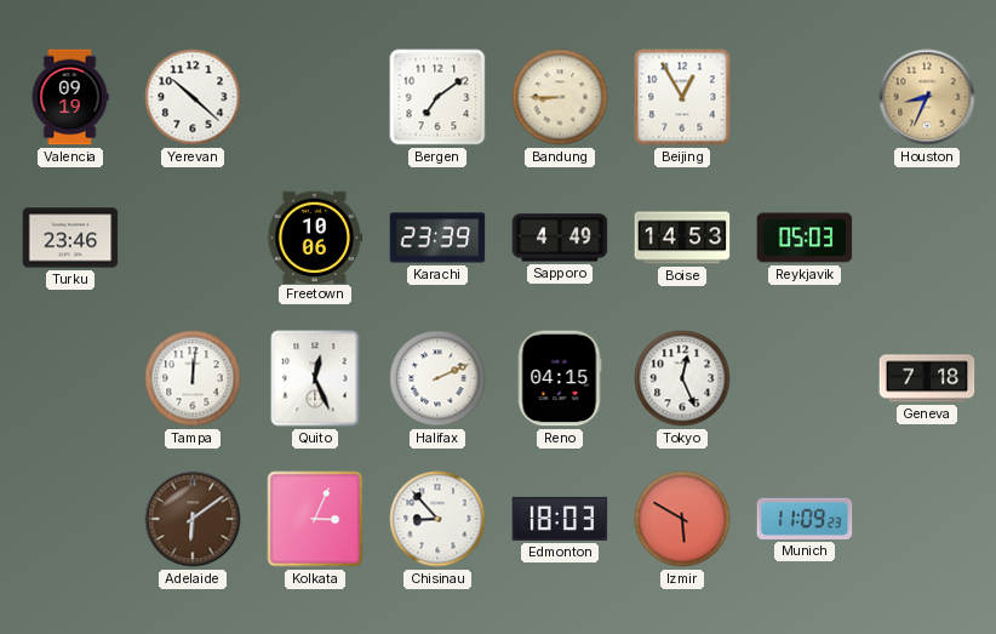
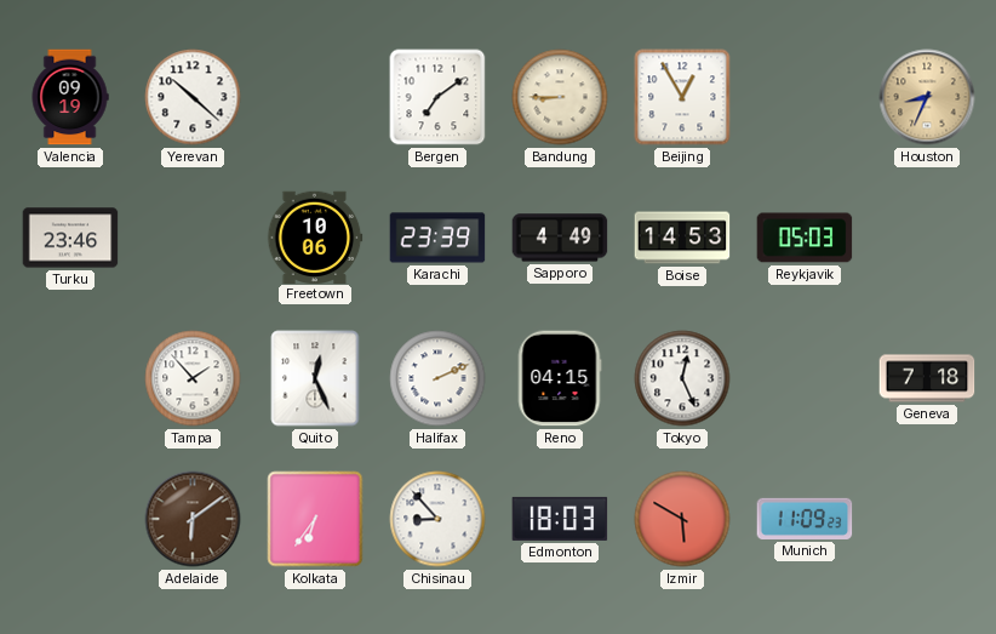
Tampa: 12:01 -> 1:53 (193, 378)
Kolkata: 3:04 -> 6:36 (315, 519)
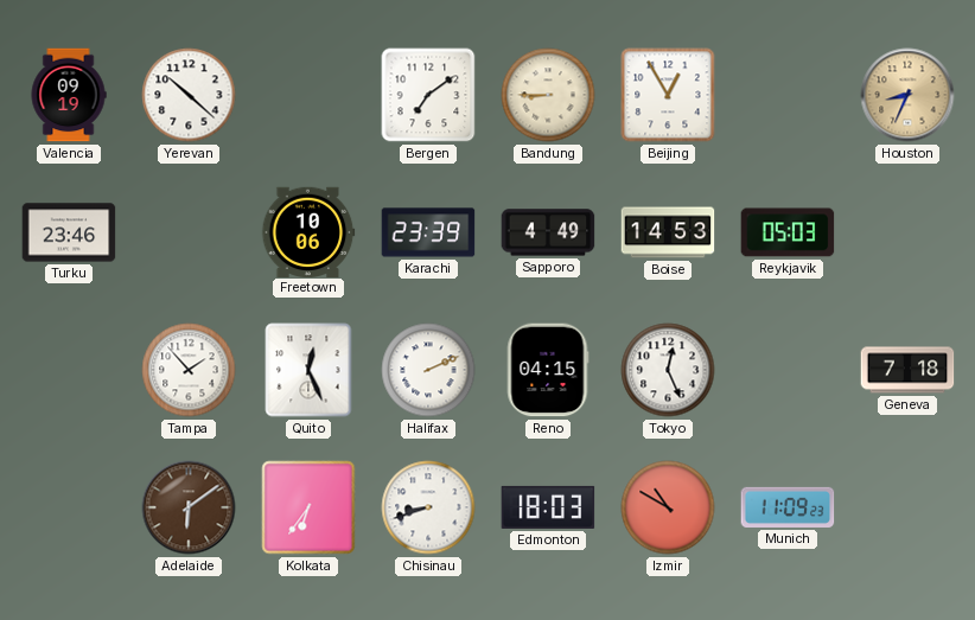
Chisinau: 8:53 -> 8:42 (428, 507)
Izmir: 5:50 -> 10:50 (668, 507)
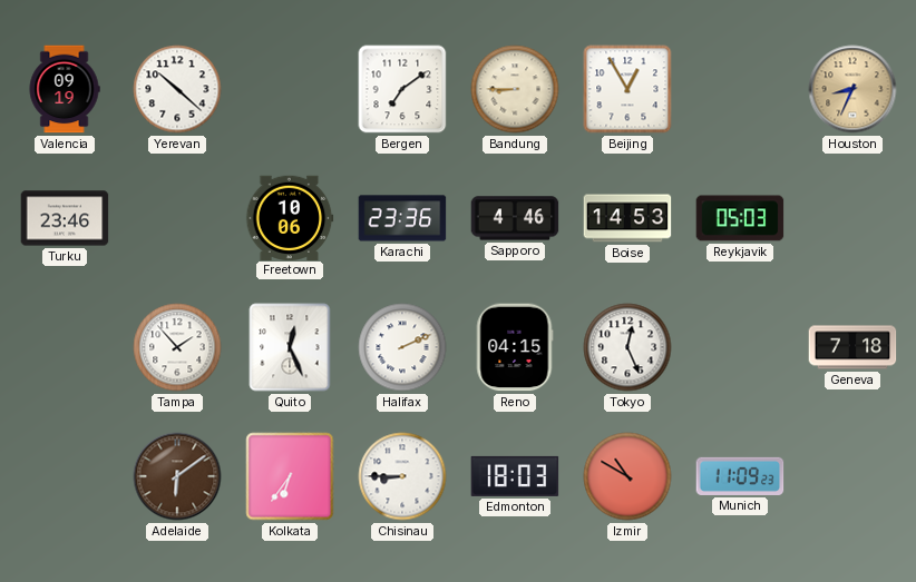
Karachi: 23:39 -> 23:36 (402, 218)
Sapporo: 4:49 -> 4:46 (515, 218)
Chisinau: 8:42 -> 8:45 (402, 476)
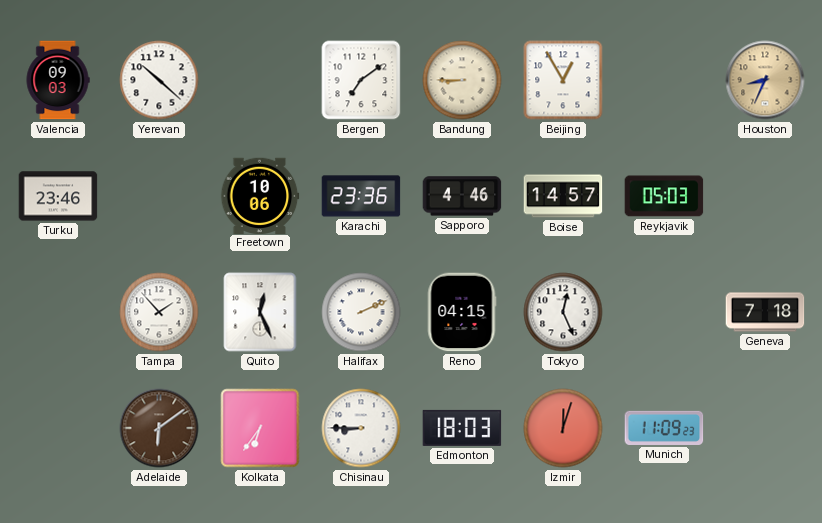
Valencia: 09:19 -> 09:03 (58, 80)
Boise: 14:53 -> 14:57 (563, 196)
Izmir: 10:50 -> 12:03 (563, 428)
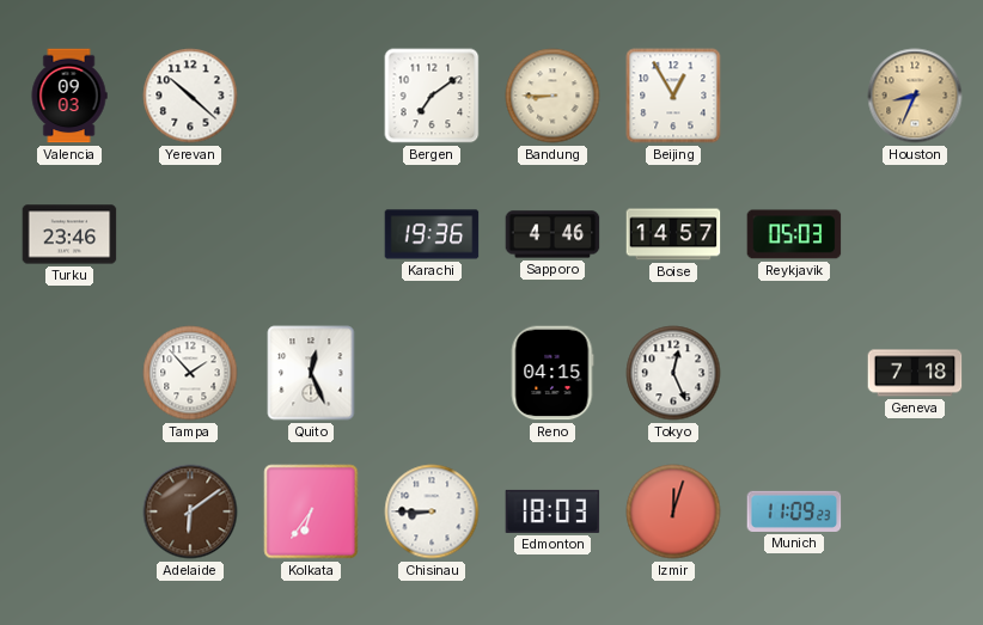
Freetown: 10:06 -> none (260, 195)
Karachi: 23:36 -> 19:36 (432, 234)
Halifax: 2:11 -> none (361, 312)
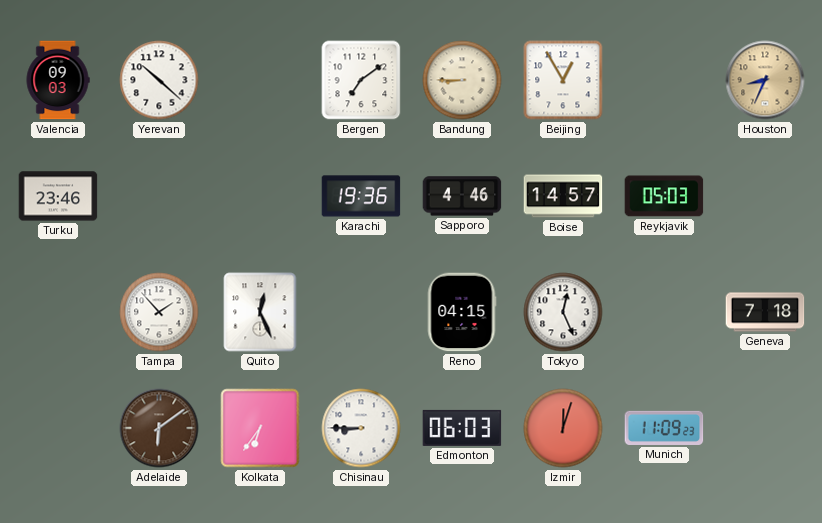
Edmonton: 18:03 -> 06:03 (462, 428)
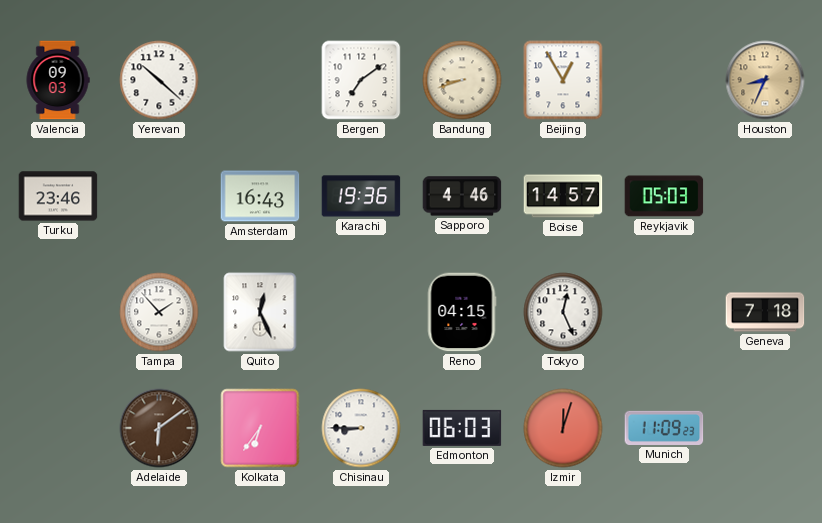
Bandung: 8:45 -> 8:42 (462, 80)
Amsterdam: none -> 16:43 (260, 196)
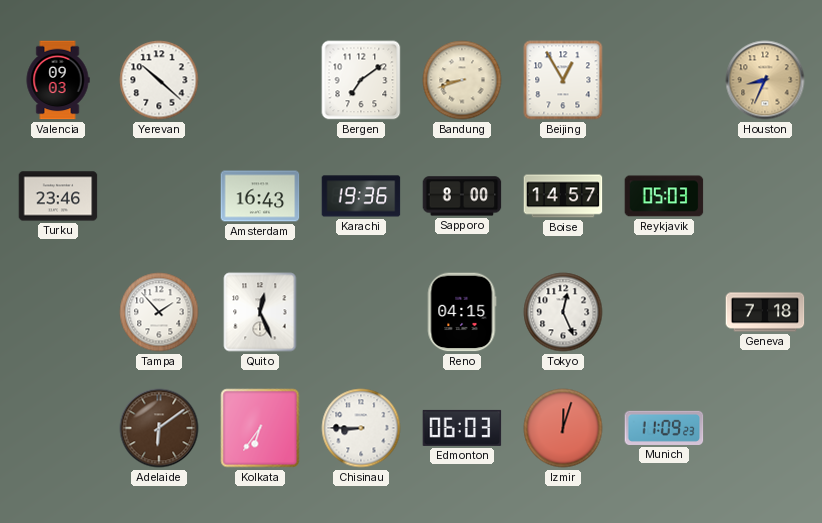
Sapporo: 4:46 -> 8:00 (462, 196)
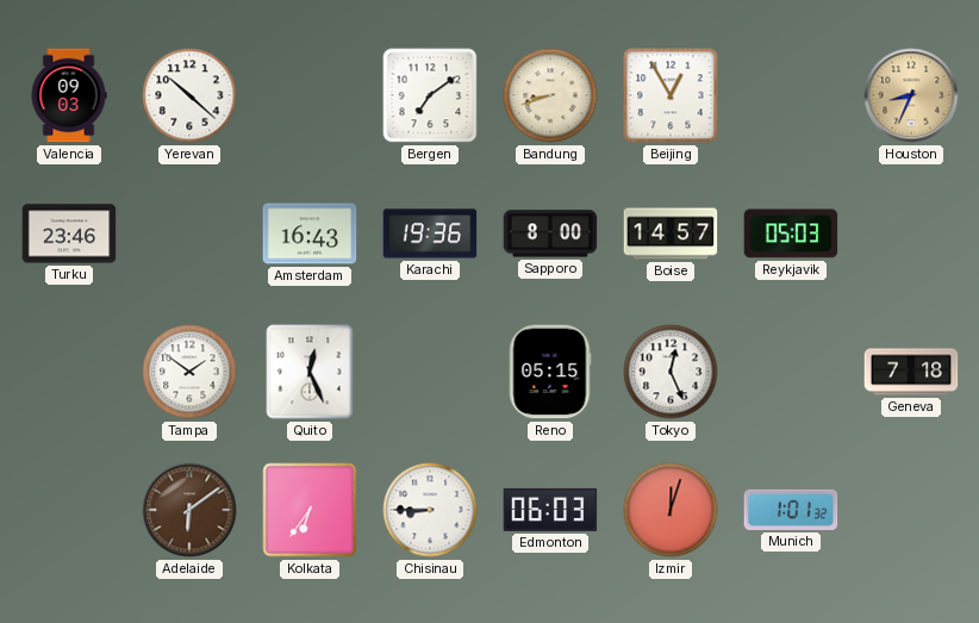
Tampa: 1:53 -> 1:51 (189, 372)
Reno: 04:15 -> 05:15 (550, 372)
Munich: 11:09 -> 1:01 (791, 510)
